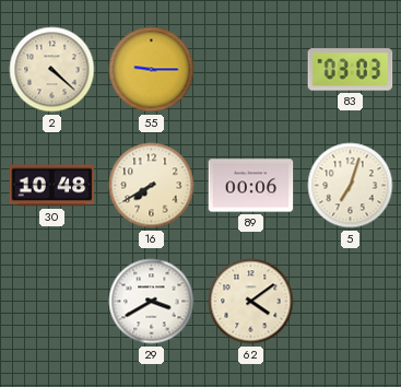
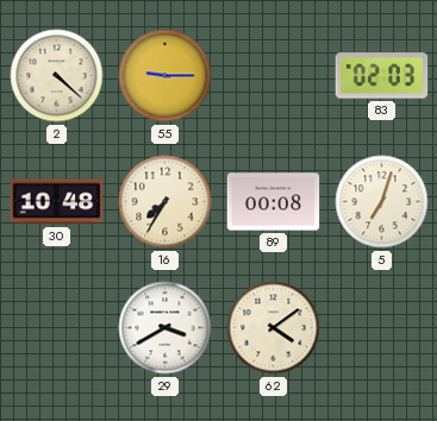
83: 03:03 -> 02:03 (382, 76)
16: 7:40 -> 7:35 (166, 202)
89: 00:06 -> 00:08 (274, 202)
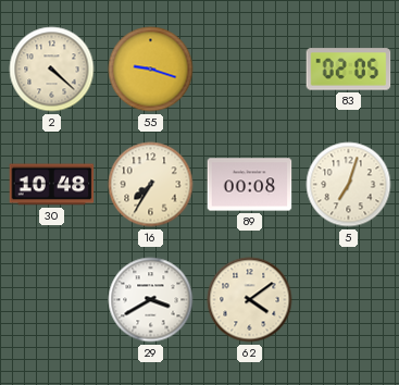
55: 9:15 -> 9:18 (151, 70)
83: 02:03 -> 02:05 (349, 70)
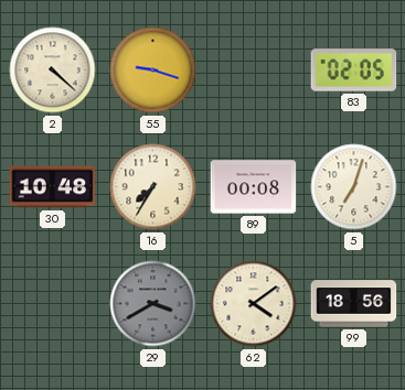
29 dial: white -> grey (153, 304)
99: none -> 18:56 (354, 304)
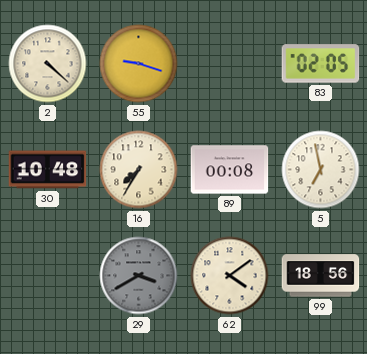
5: 7:03 -> 6:58 (321, 170)
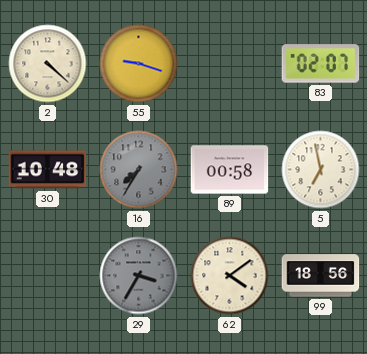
83: 02:05 -> 02:07 (321, 64)
16 dial: cream -> grey (139, 170)
89: 00:08 -> 00:58 (230, 170)
29: 3:40 -> 3:35 (139, 276)
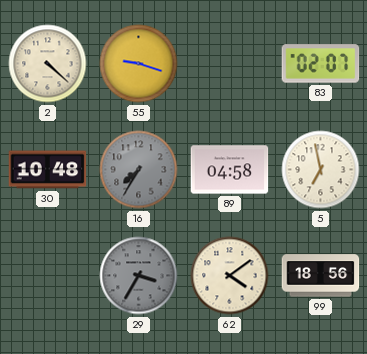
89: 00:58 -> 04:58 (230, 170)
